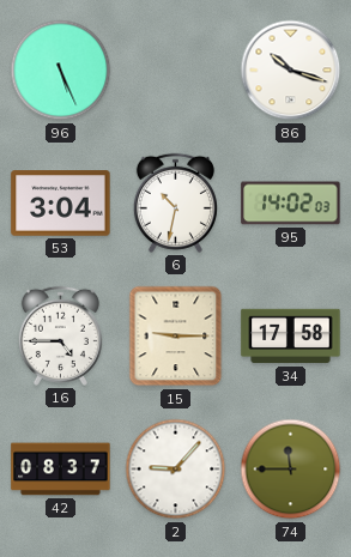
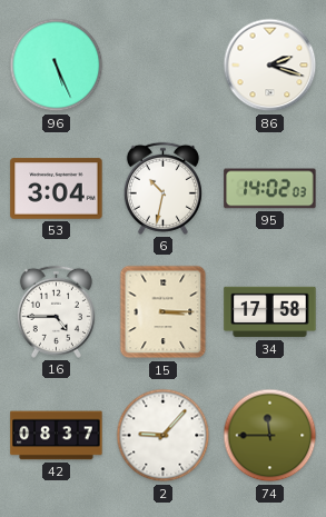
86: 10:18 -> 2:18 (270, 66)
15: 9:15 -> 3:15 (164, 312)
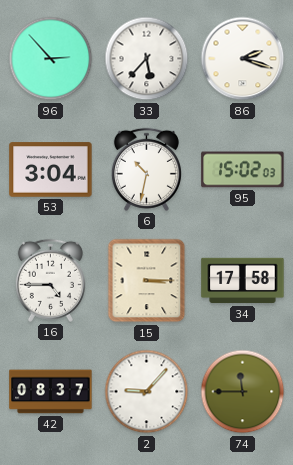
96: 5:26 -> 2:53 (51, 59)
33: none -> 5:37 (147, 59)
95: 14:02 -> 15:02 (243, 170)
